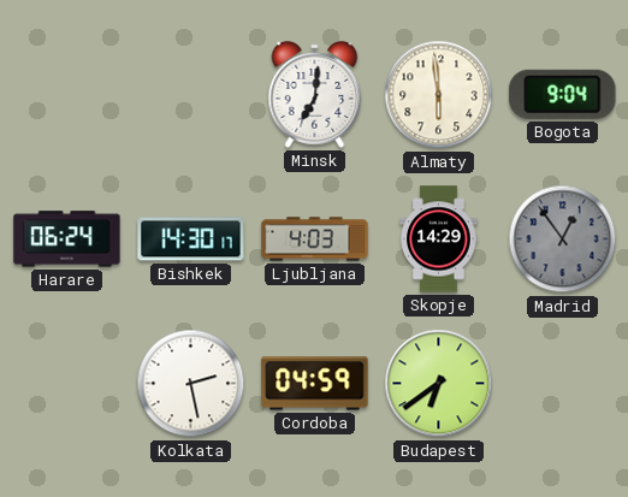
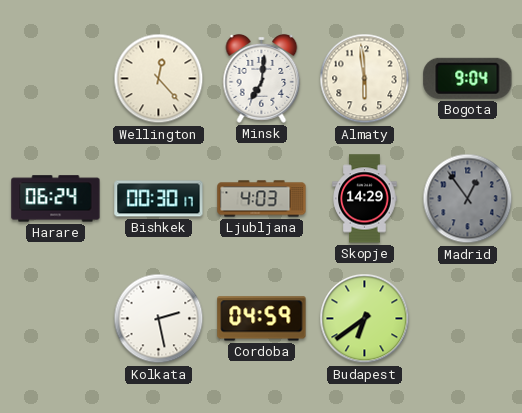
Wellington: none -> 12:23 (159, 79)
Bishkek: 14:30 -> 00:30 (159, 199)
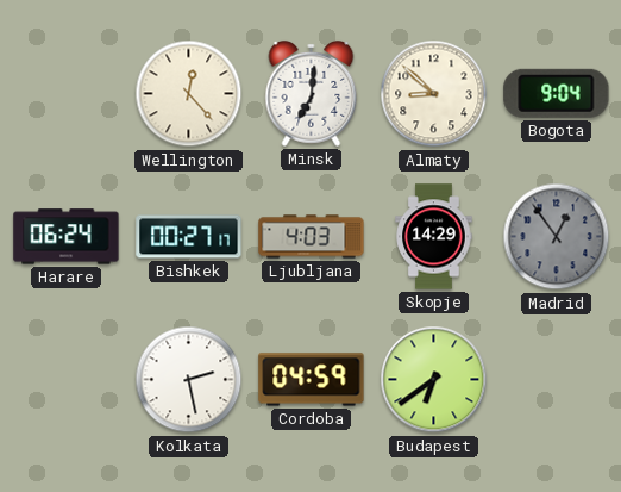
Almaty: 5:59 -> 8:52 (434, 94)
Bishkek: 00:30 -> 00:27 (189, 237)
